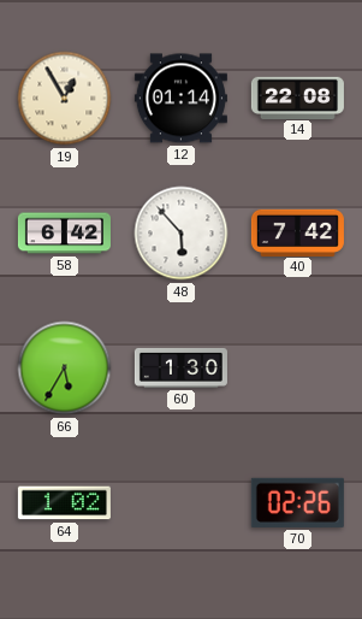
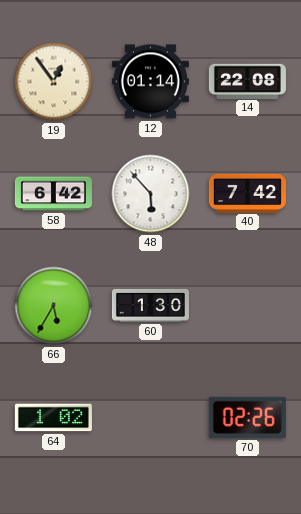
19: 12:55 -> 12:54 (54, 82)
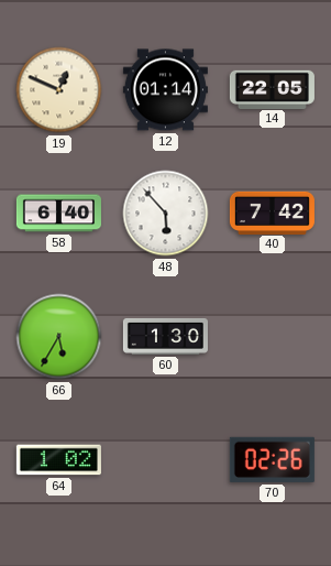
19: 12:54 -> 12:49 (59, 90)
14: 22:08 -> 22:05 (272, 89)
58: 6:42 -> 6:40 (58, 214)
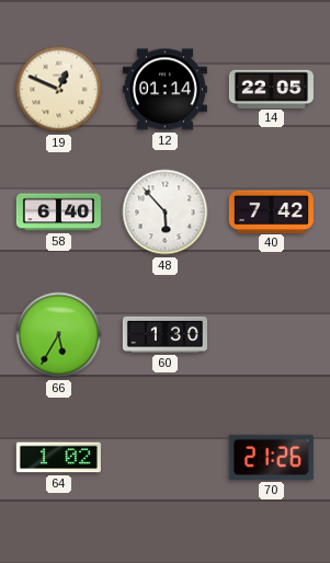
70: 02:26 -> 21:26 (271, 457)
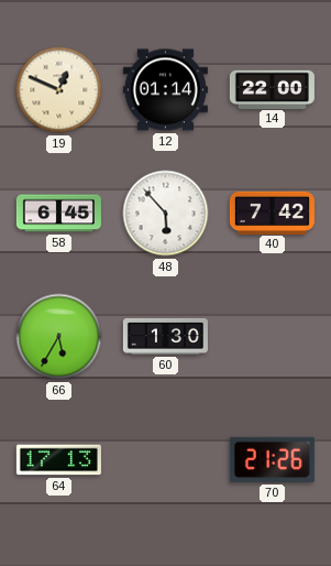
14: 22:05 -> 22:00 (272, 89)
58: 6:40 -> 6:45 (58, 214)
64: 1:02 -> 17:13 (58, 460)
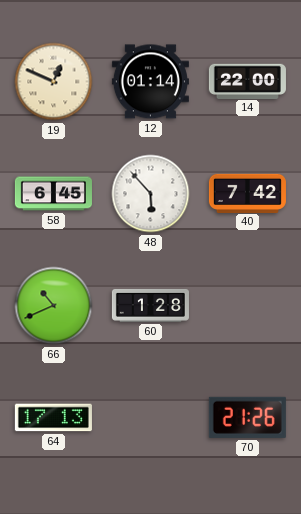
66: 5:35 -> 10:41 (54, 306)
60: 1:30 -> 1:28 (150, 305)
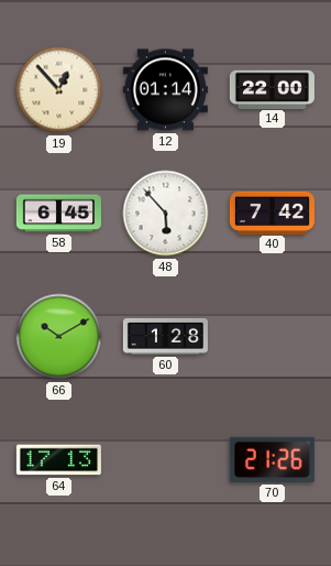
19: 12:49 -> 12:53 (59, 90)
66: 10:41 -> 10:10 (59, 337)
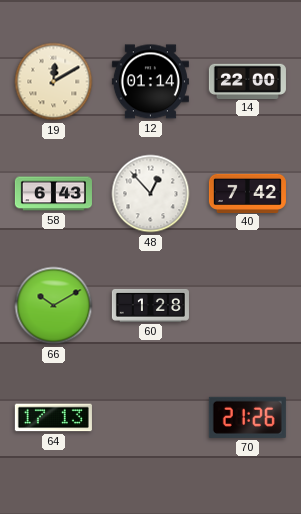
19: 12:53 -> 12:10 (54, 82)
58: 6:45 -> 6:43 (53, 194)
48: 5:53 -> 12:53 (151, 194)
